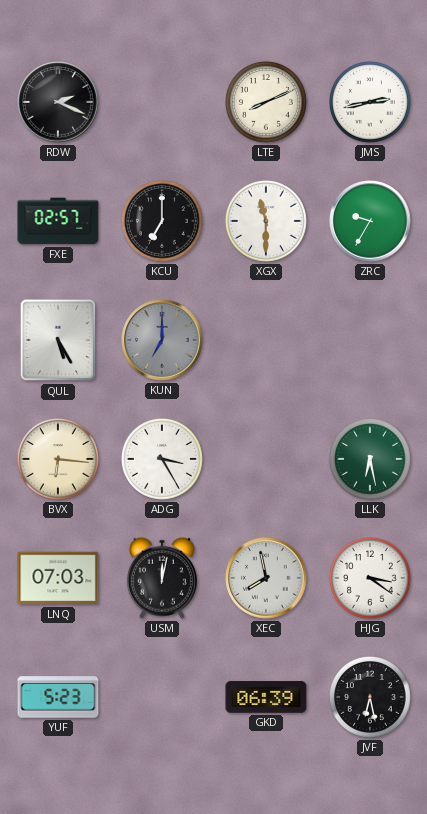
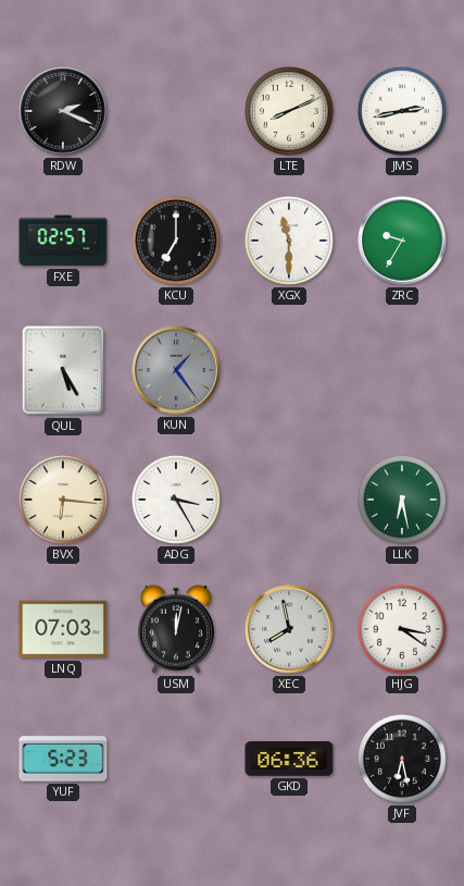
KUN: 7:00 -> 1:24 (176, 370)
GKD: 06:39 -> 06:36 (289, 759)
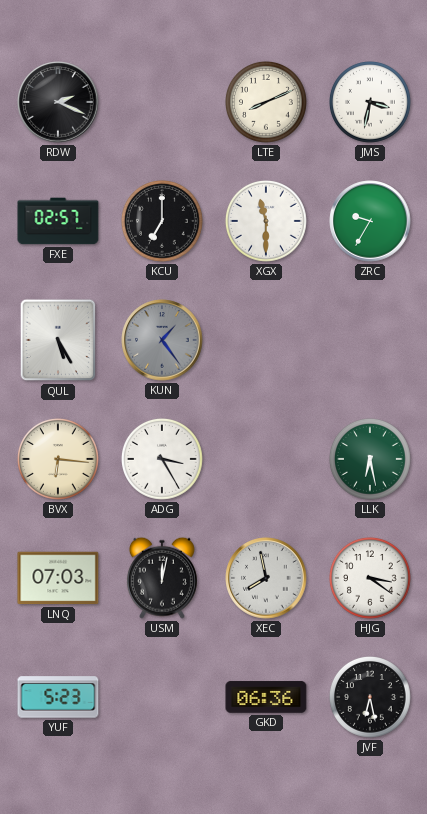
JMS: 2:43 -> 3:32 (370, 102)
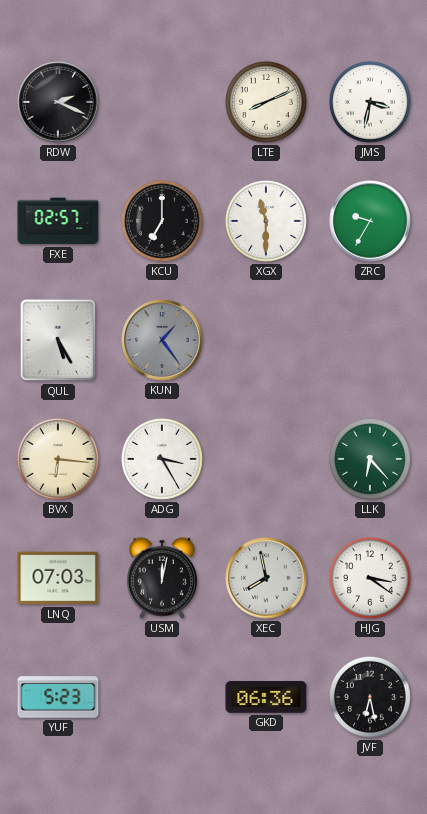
LLK: 6:28 -> 6:23 (370, 459)
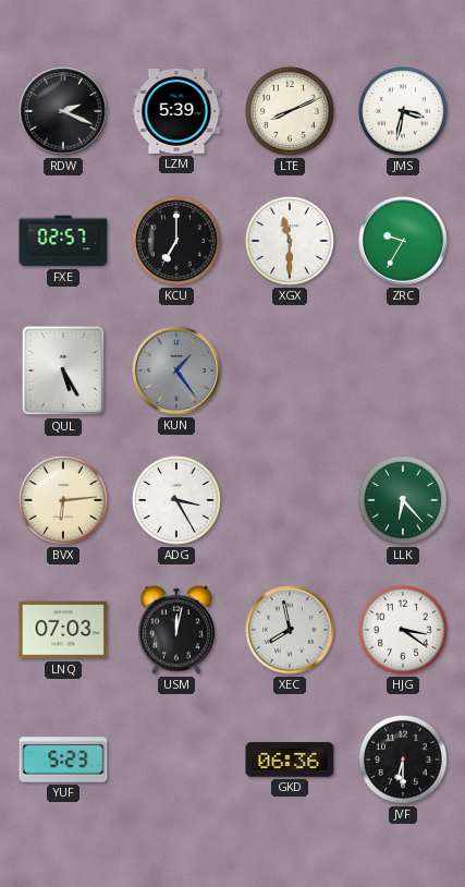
LZM: none -> 5:39 (176, 111)
BVX: 6:16 -> 6:14 (63, 500)
JVF: 6:28 -> 6:30 (403, 760)
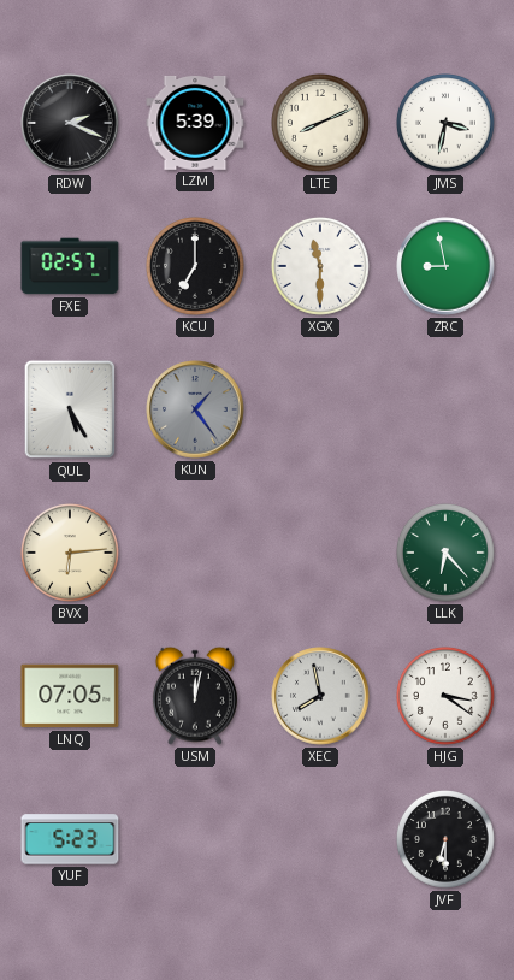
ZRC: 9:35 -> 8:58 (445, 266)
ADG: 3:25 -> none (176, 500)
LNQ: 07:03 -> 07:05 (70, 696)
GKD: 06:36 -> none (290, 760)
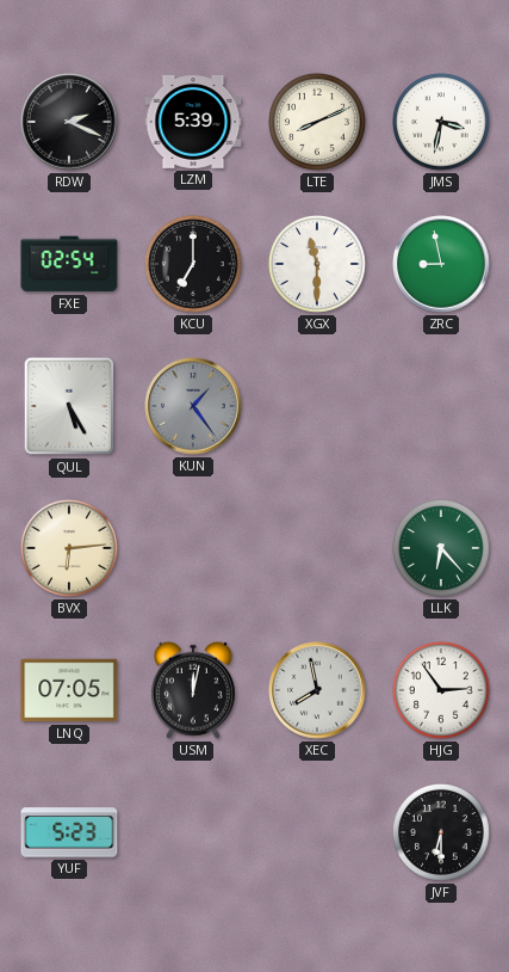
FXE: 02:57 -> 02:54 (69, 264)
HJG: 3:21 -> 2:54 (441, 690)
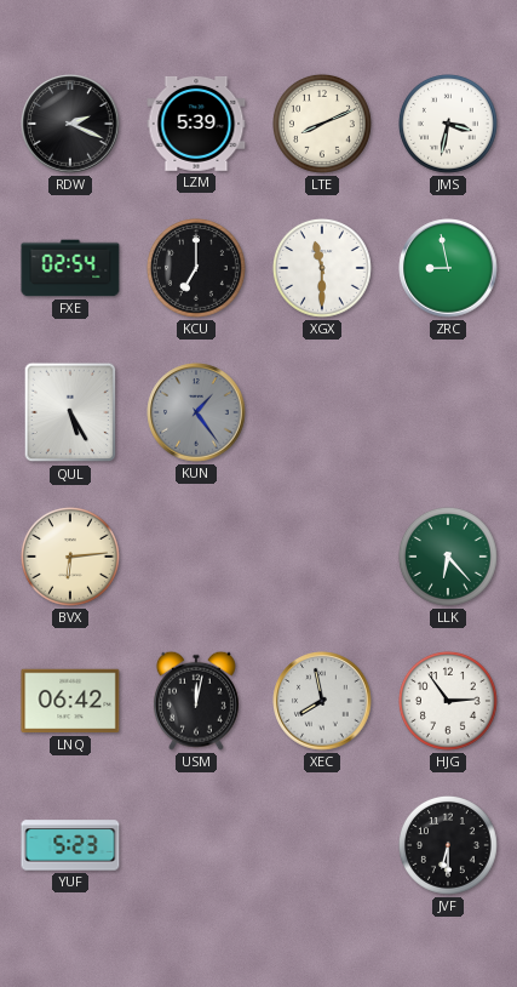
LNQ: 07:05 -> 06:42 (70, 701)
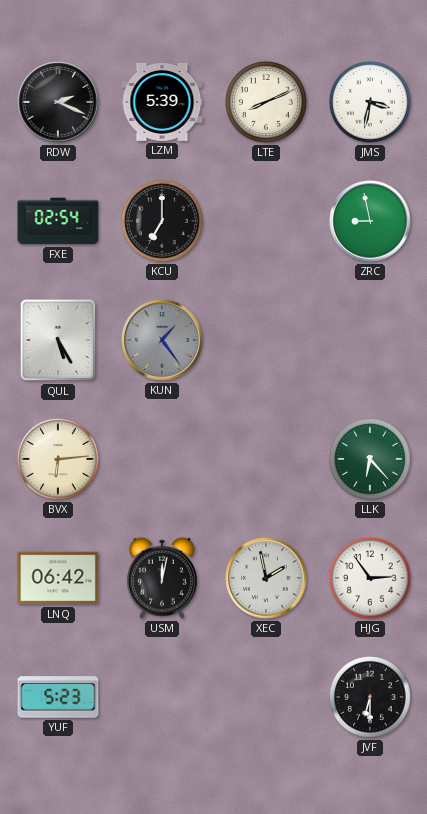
XGX: 11:30 -> none (322, 268)
XEC: 7:58 -> 1:58 (266, 578)
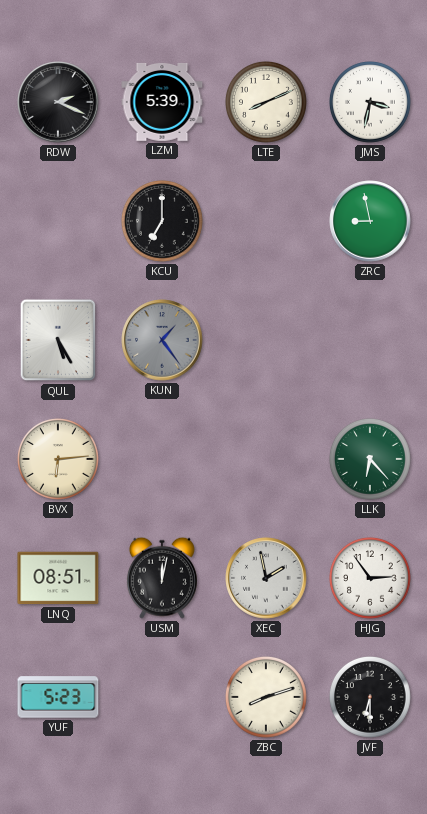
FXE: 02:54 -> none (58, 221)
LNQ: 06:42 -> 08:51 (58, 578)
ZBC: none -> 8:12 (266, 697)
